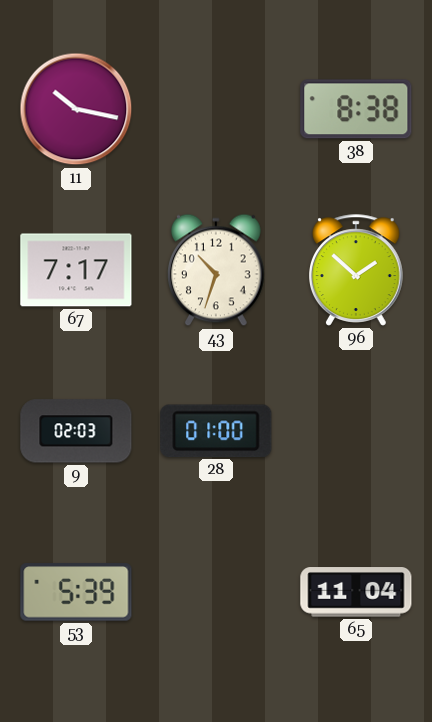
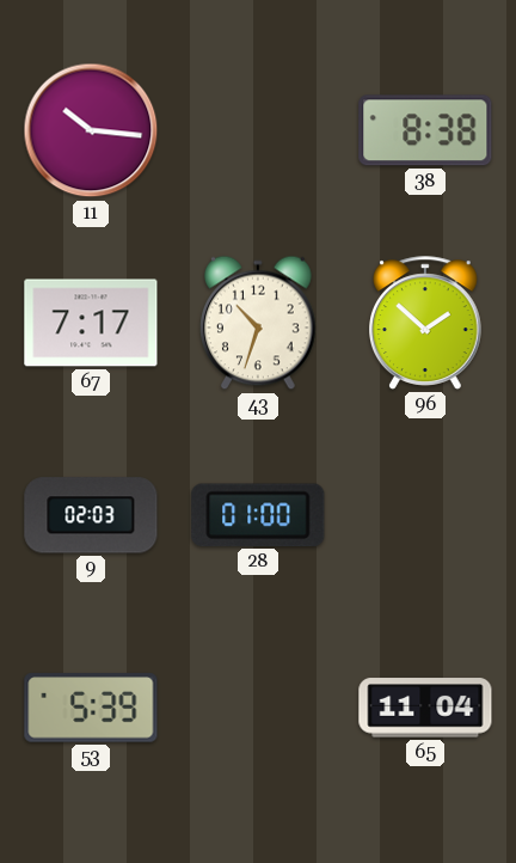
11: 10:17 -> 10:16 (91, 130)
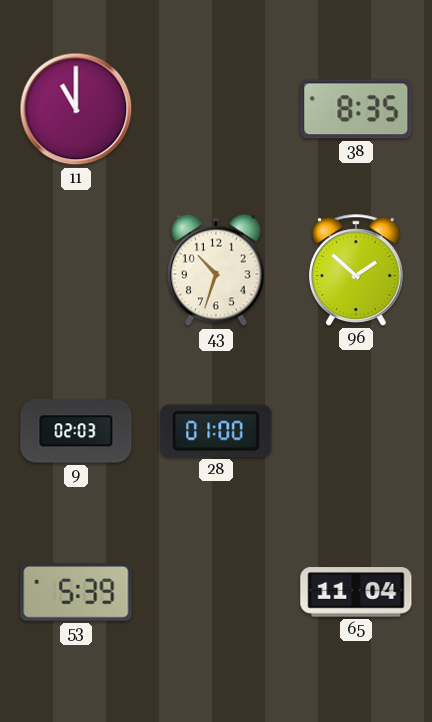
11: 10:16 -> 11:00 (76, 109)
38: 8:38 -> 8:35 (356, 109)
67: 7:17 -> none (91, 323)
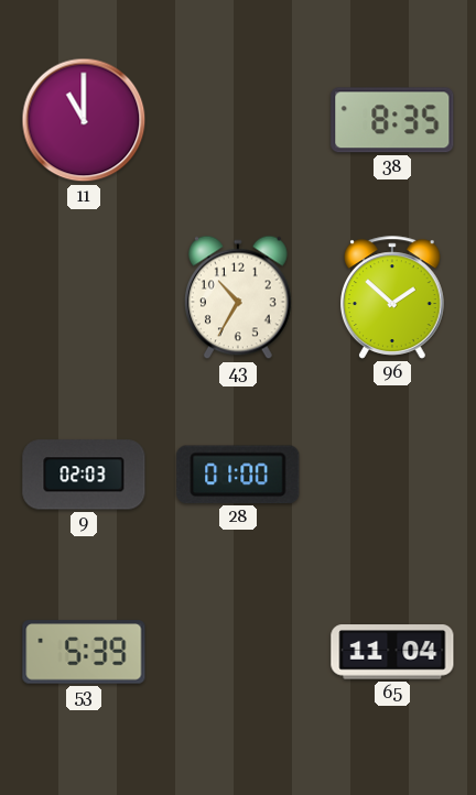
43: 10:33 -> 10:35 (239, 297)
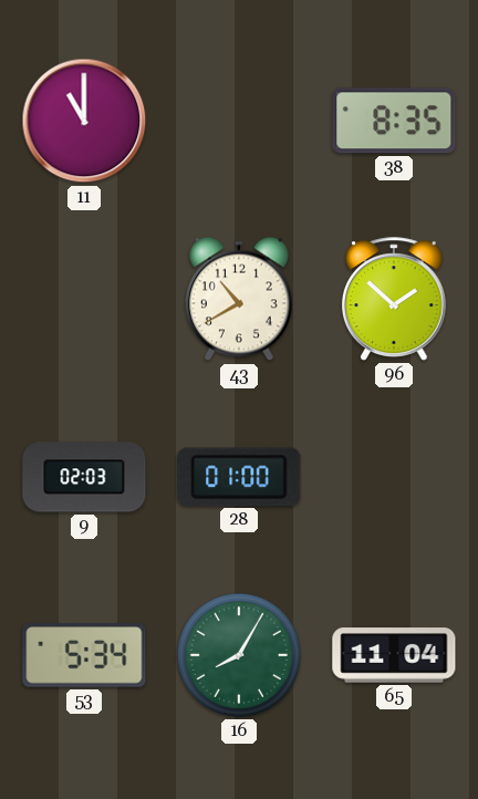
43: 10:35 -> 10:40 (240, 299)
53: 5:39 -> 5:34 (84, 655)
16: none -> 8:05 (239, 655)
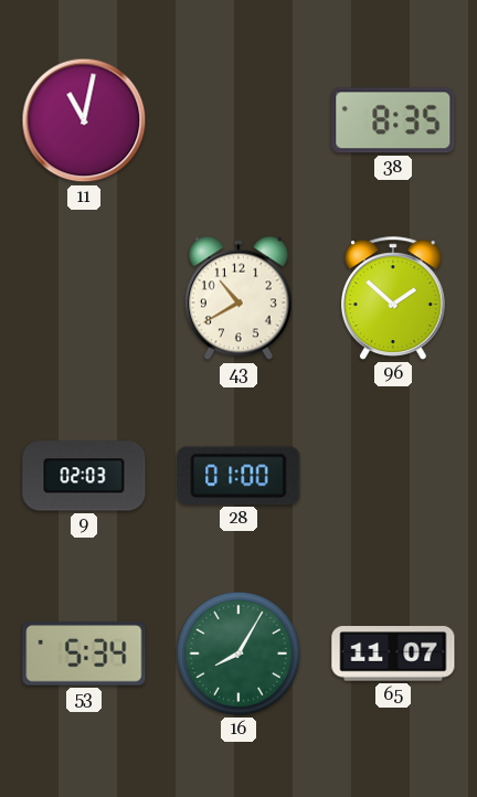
11: 11:00 -> 11:02 (84, 120)
65: 11:04 -> 11:07 (393, 653)
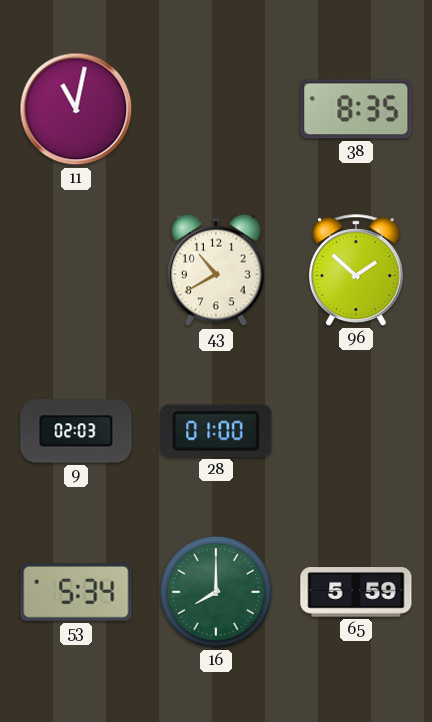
16: 8:05 -> 8:00 (216, 592)
65: 11:07 -> 5:59 (356, 592)
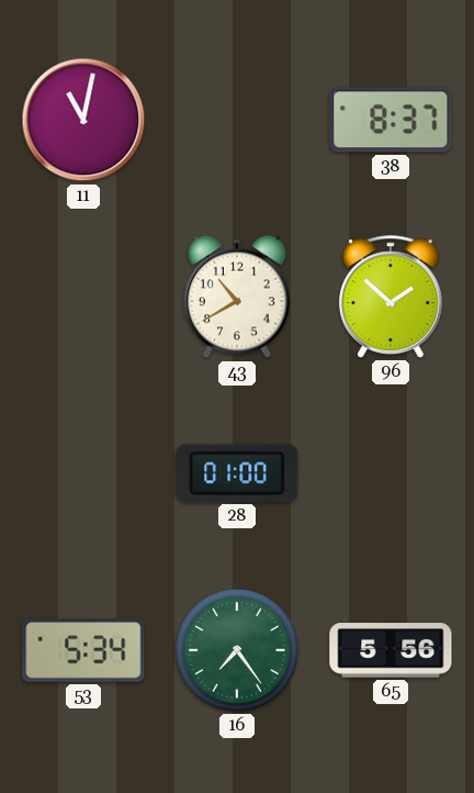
38: 8:35 -> 8:37 (391, 120)
9: 02:03 -> none (76, 431)
16: 8:00 -> 7:24 (237, 650)
65: 5:59 -> 5:56 (391, 650)
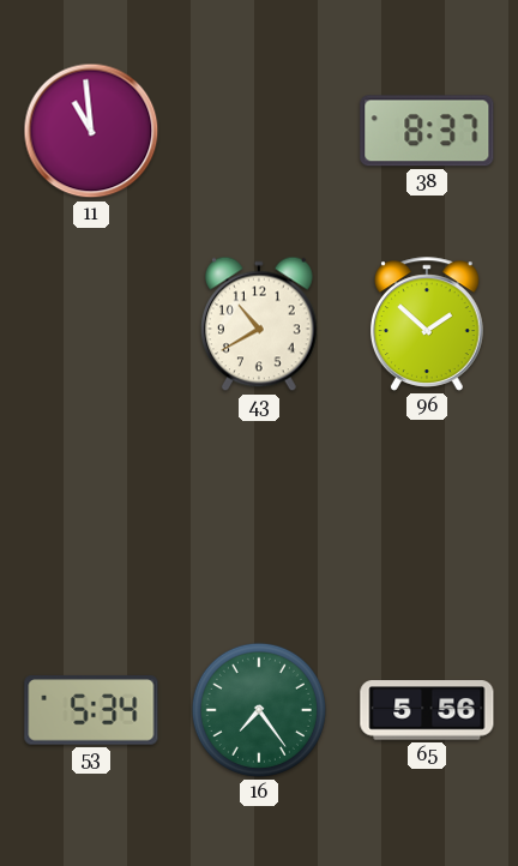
11: 11:02 -> 10:59 (91, 131)
28: 01:00 -> none (237, 473)
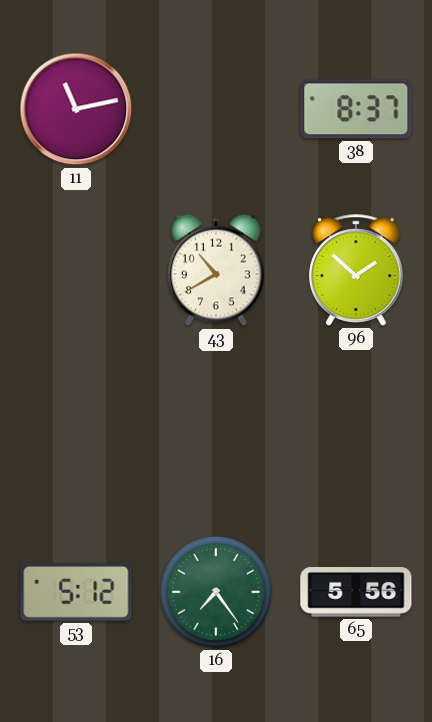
11: 10:59 -> 11:13 (76, 109)
53: 5:34 -> 5:12 (76, 592)
